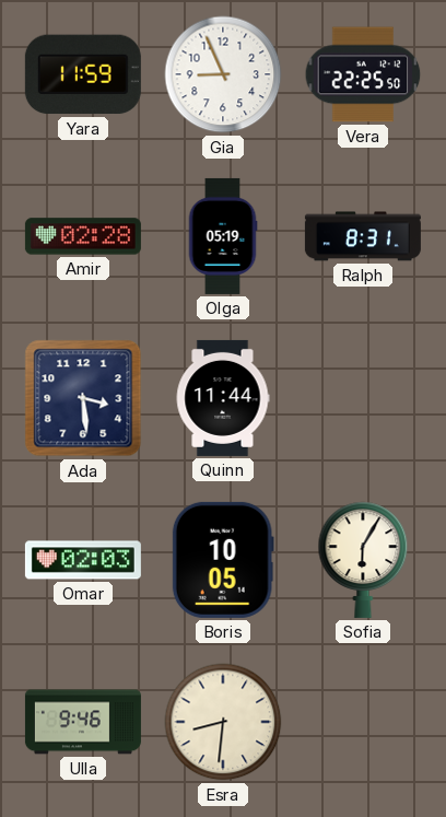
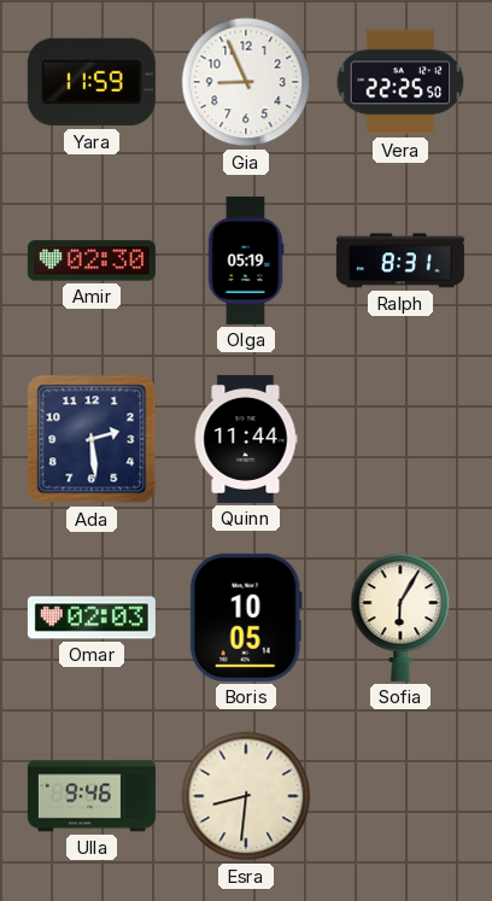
Amir: 02:28 -> 02:30 (92, 261)
Ada: 3:29 -> 2:29 (92, 439)
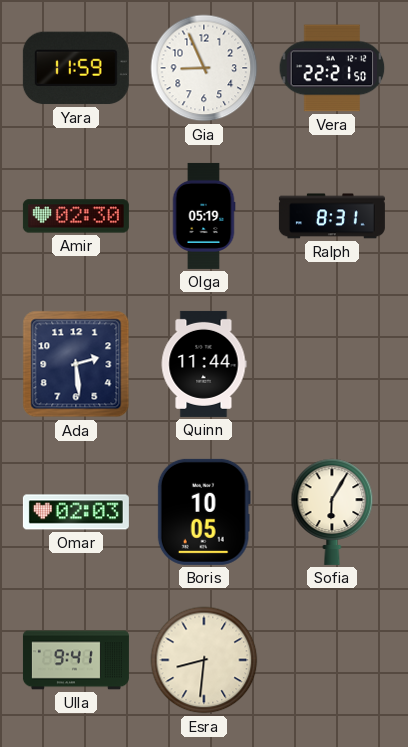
Vera: 22:25 -> 22:21 (332, 68)
Ulla: 9:46 -> 9:41 (76, 660)
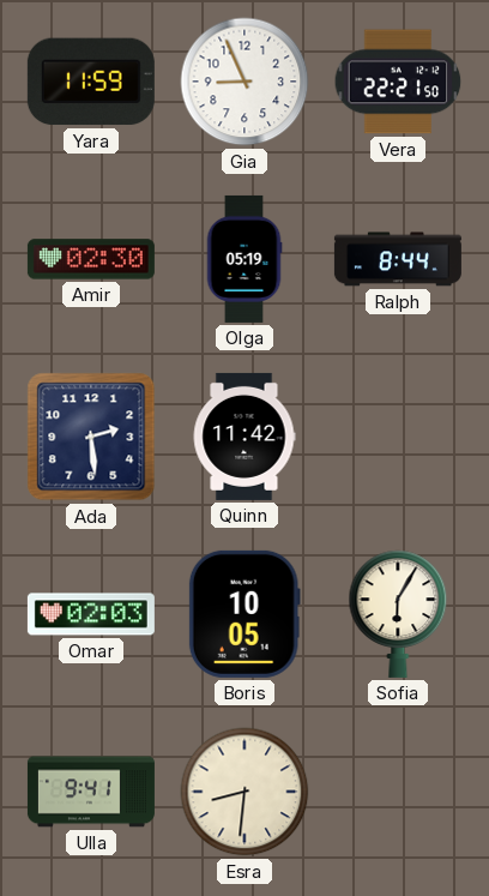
Ralph: 8:31 -> 8:44 (398, 259)
Quinn: 11:44 -> 11:42 (244, 437)
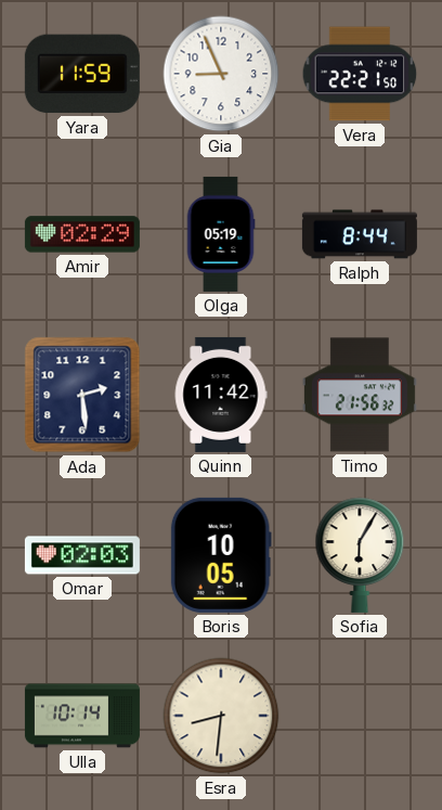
Amir: 02:30 -> 02:29 (82, 234)
Timo: none -> 21:56 (360, 395)
Ulla: 9:41 -> 10:14 (82, 716)
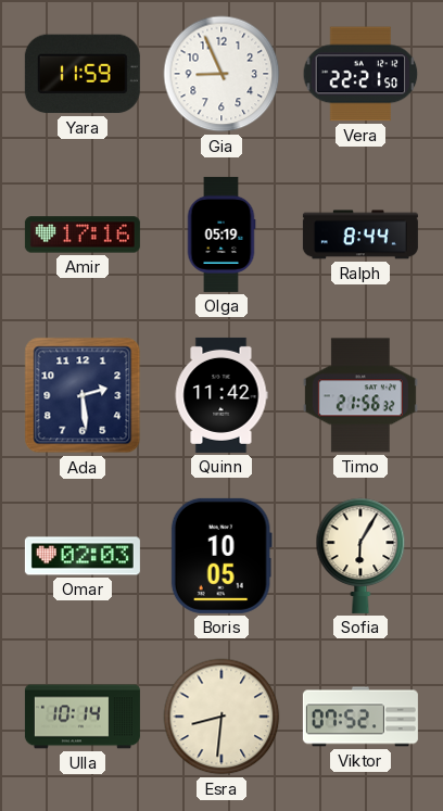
Amir: 02:29 -> 17:16 (83, 235)
Viktor: none -> 07:52 (360, 717)
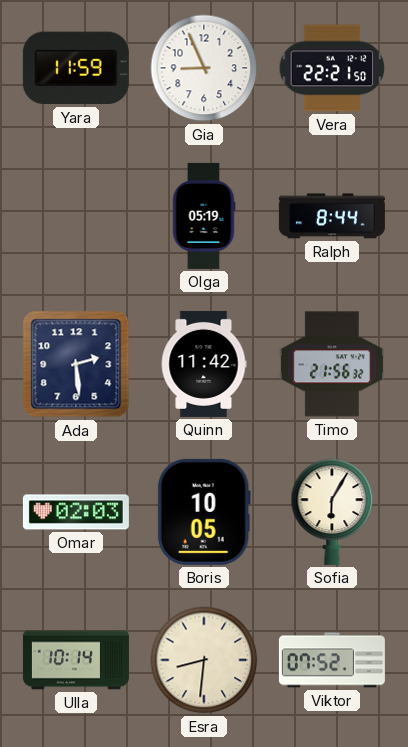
Amir: 17:16 -> none (83, 235)
